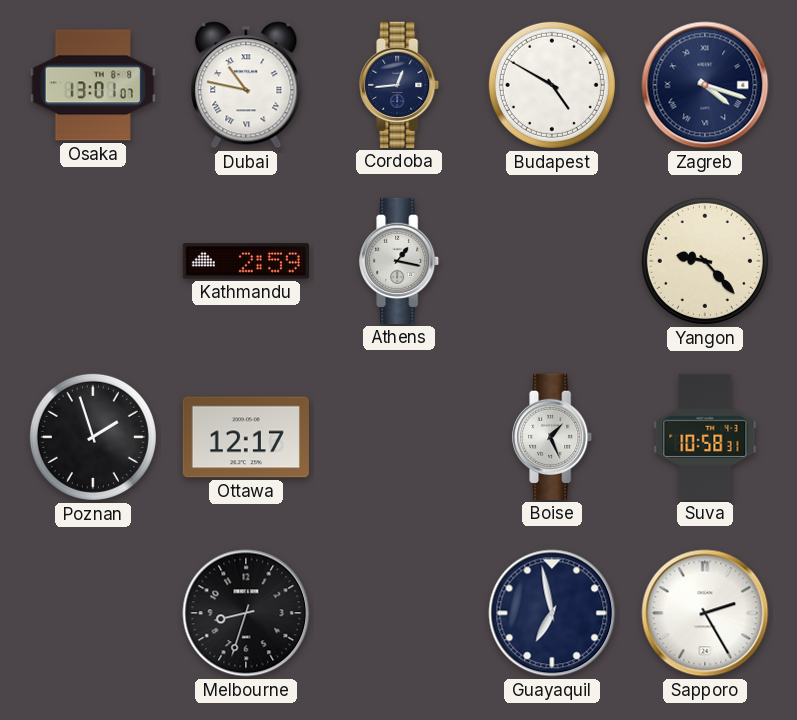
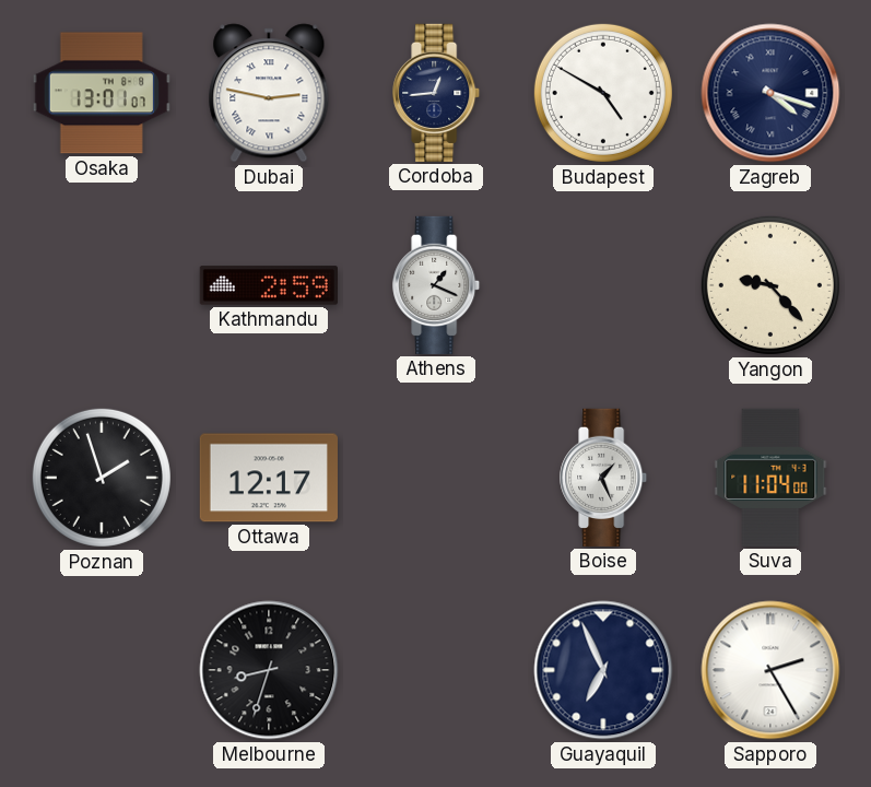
Dubai: 10:47 -> 2:47 (269, 93)
Athens: 1:17 -> 1:19 (437, 285)
Suva: 10:58 -> 11:04 (770, 478)
Guayaquil: 6:58 -> 6:56 (603, 670)
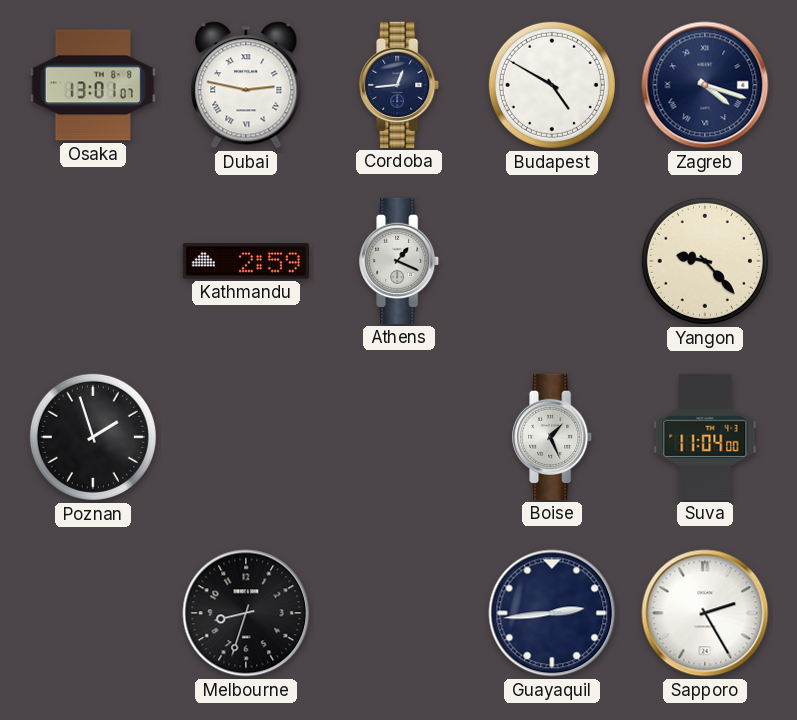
Ottawa: 12:17 -> none (269, 478)
Guayaquil: 6:56 -> 2:44 (552, 613)
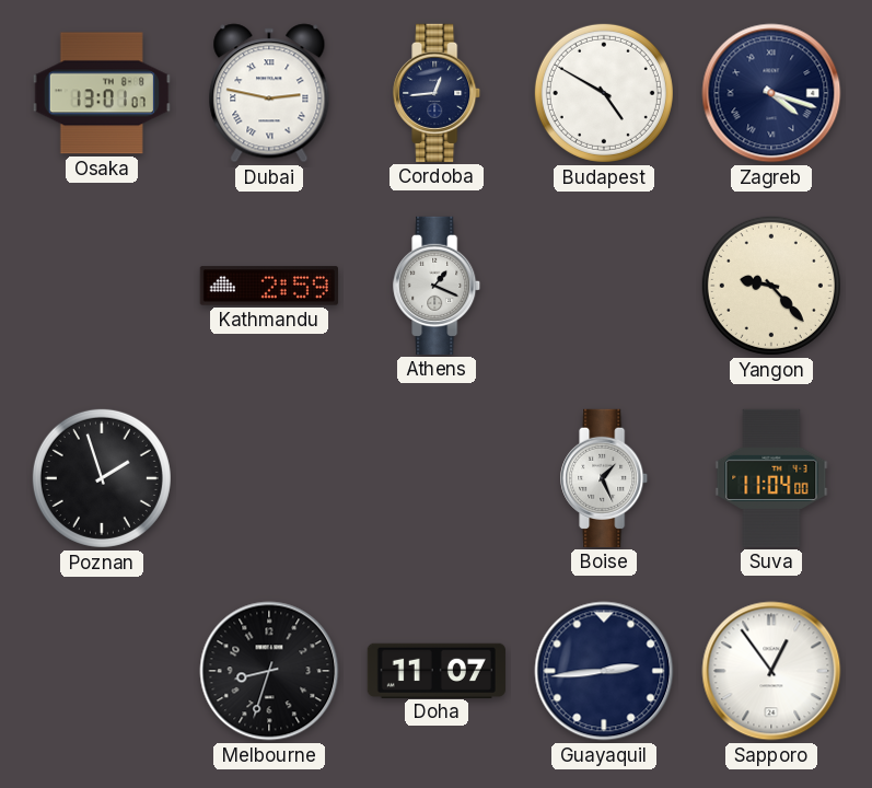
Doha: none -> 11:07 (435, 670)
Sapporo: 2:25 -> 12:54 (771, 671)
